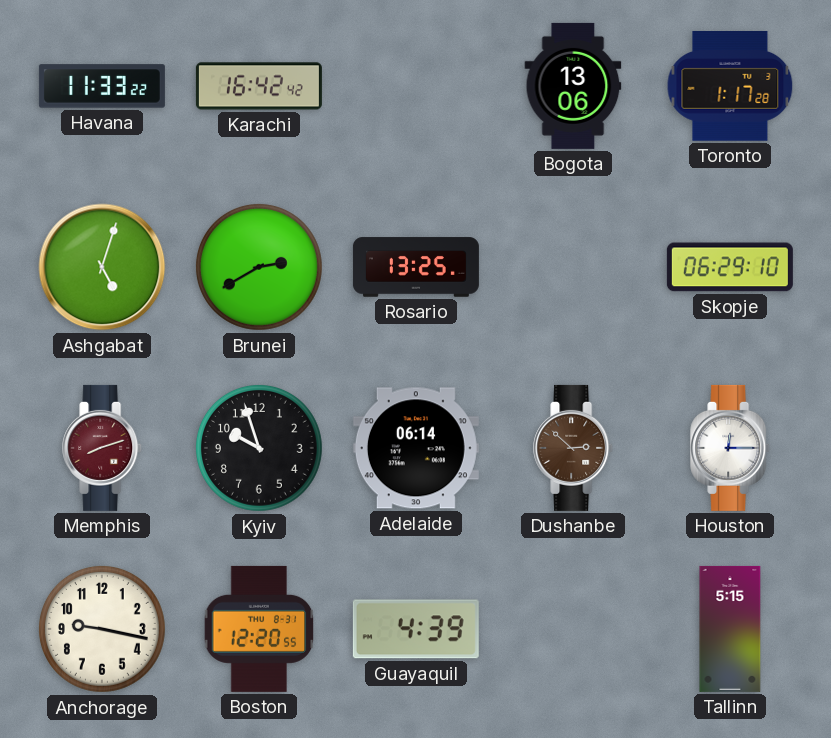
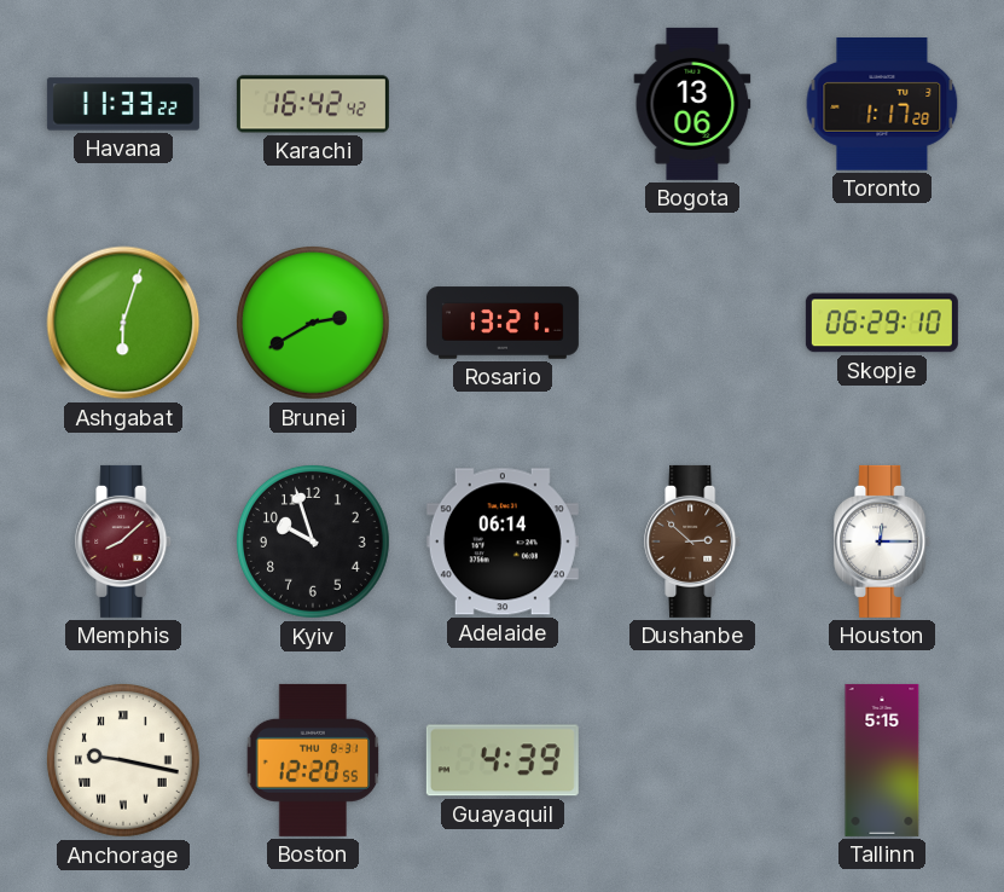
Ashgabat: 5:03 -> 6:03 (123, 323)
Rosario: 13:25 -> 13:21 (503, 323)
Memphis: 8:12 -> 8:08 (124, 541)
Anchorage numerals: Arabic -> Roman (123, 760)
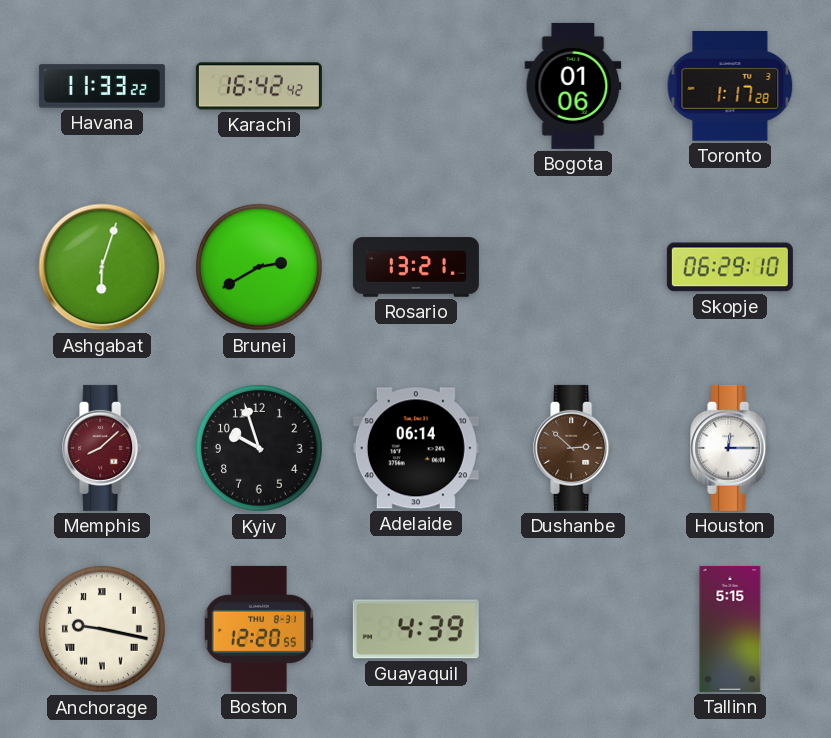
Bogota: 13:06 -> 01:06 (573, 86)
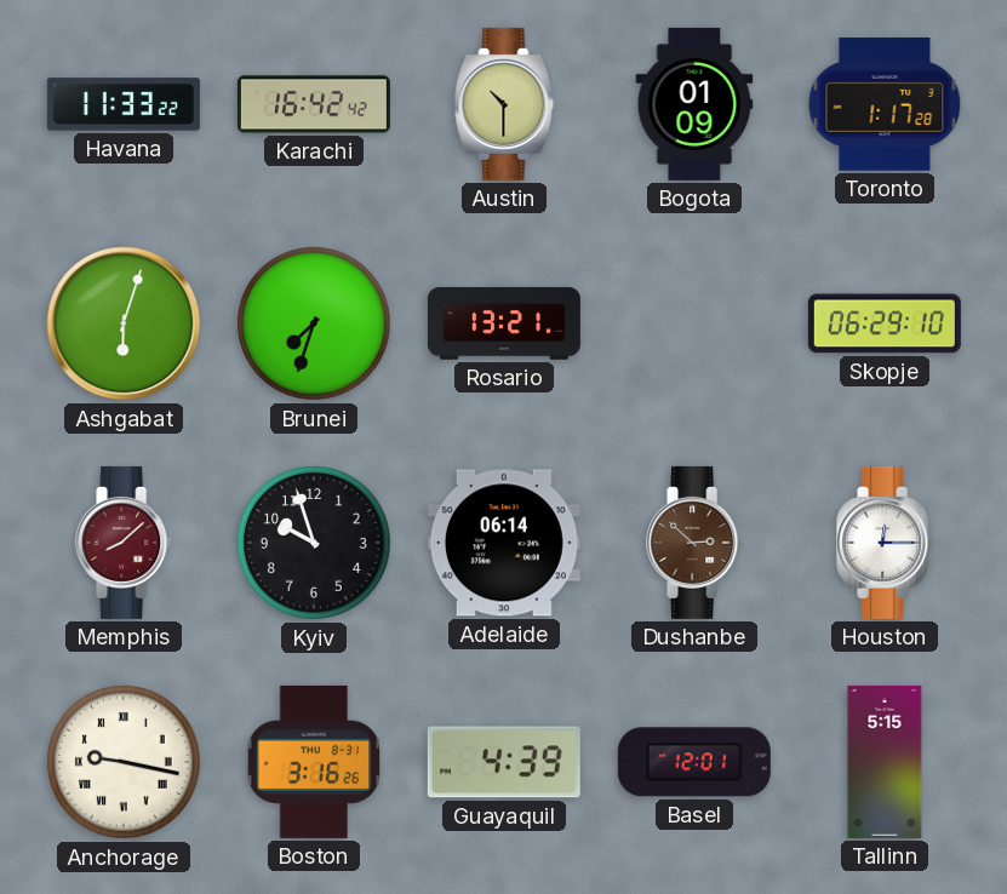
Austin: none -> 10:30 (504, 104)
Bogota: 01:06 -> 01:09 (694, 104)
Brunei: 2:40 -> 7:33 (314, 323)
Boston: 12:20 -> 3:16 (314, 762)
Basel: none -> 12:01 (694, 762)
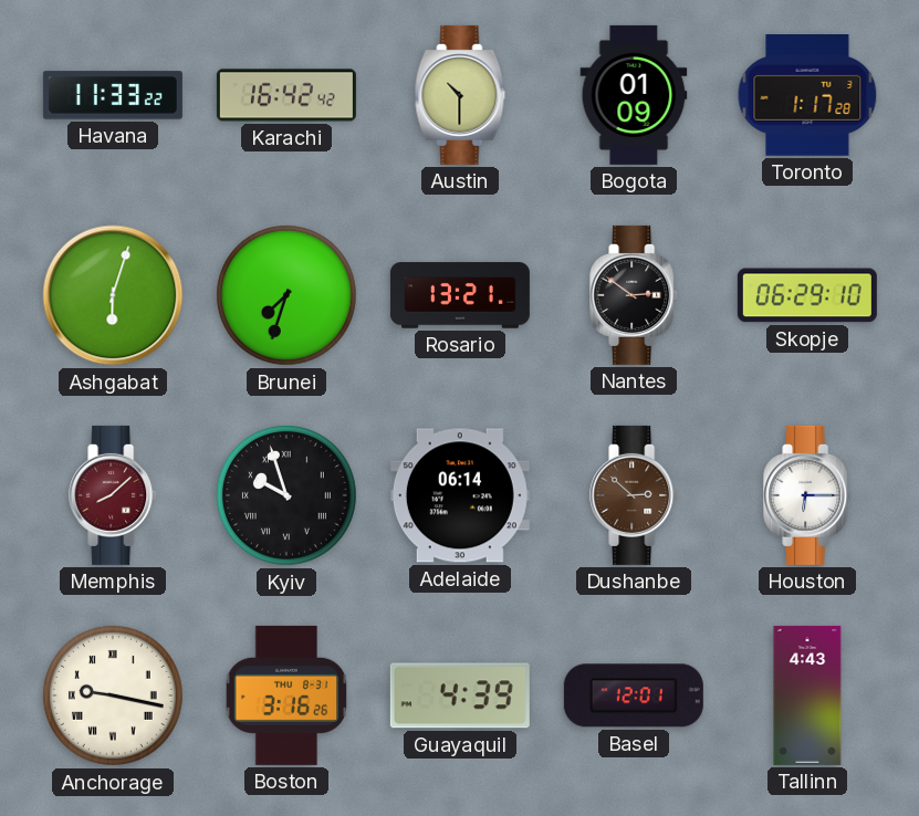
Nantes: none -> 2:51 (635, 295)
Kyiv numerals: Arabic -> Roman (286, 495)
Houston: 12:15 -> 6:15 (808, 495)
Tallinn: 5:15 -> 4:43 (807, 695)
